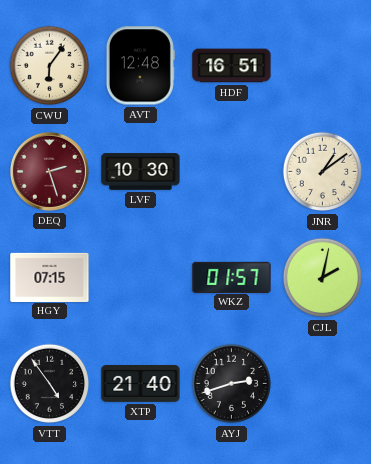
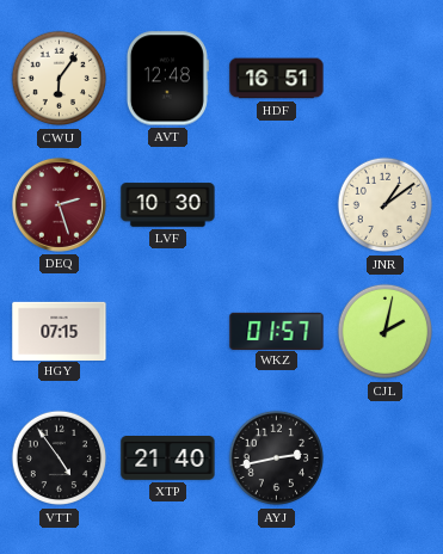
AYJ: 2:42 -> 2:43 (277, 458)
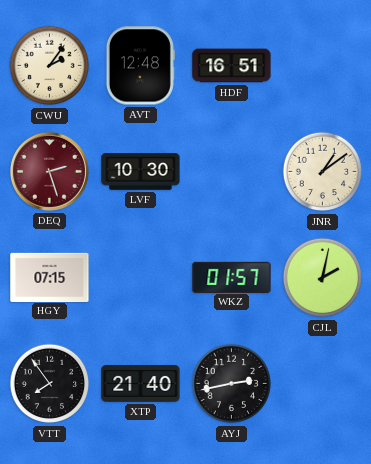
CWU: 6:06 -> 2:06 (50, 66)
VTT: 4:54 -> 7:54 (50, 384)
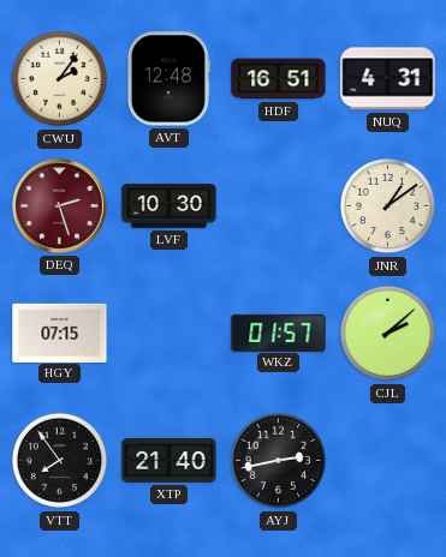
NUQ: none -> 4:31 (388, 79)
CJL: 2:02 -> 2:08 (388, 334)
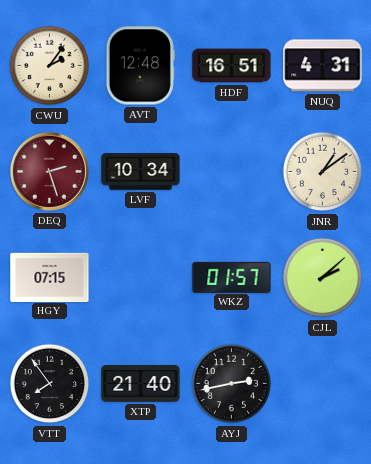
LVF: 10:30 -> 10:34 (141, 172)
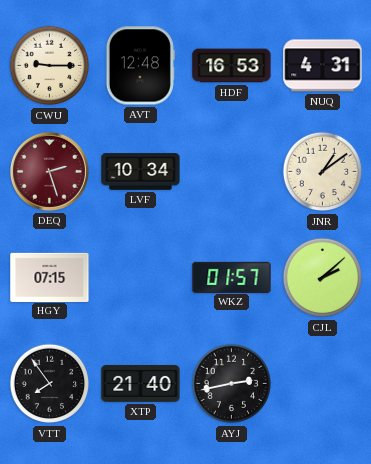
CWU: 2:06 -> 9:15 (50, 66)
HDF: 16:51 -> 16:53 (232, 66)
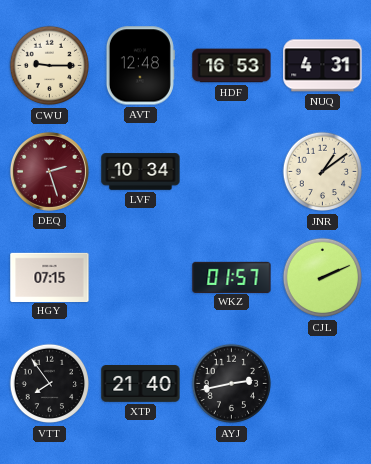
CJL: 2:08 -> 2:11 (323, 278)
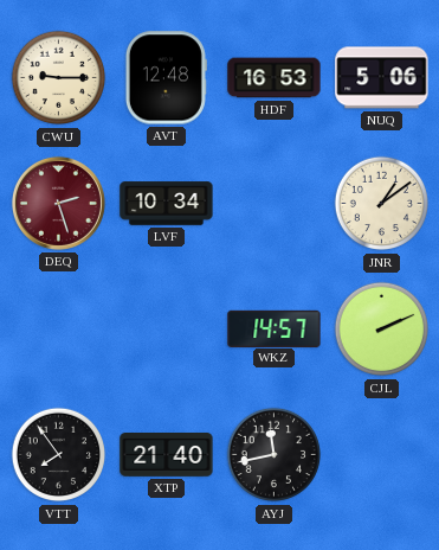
NUQ: 4:31 -> 5:06 (382, 78)
HGY: 07:15 -> none (50, 277)
WKZ: 01:57 -> 14:57 (275, 328)
AYJ: 2:43 -> 11:43 (275, 455)
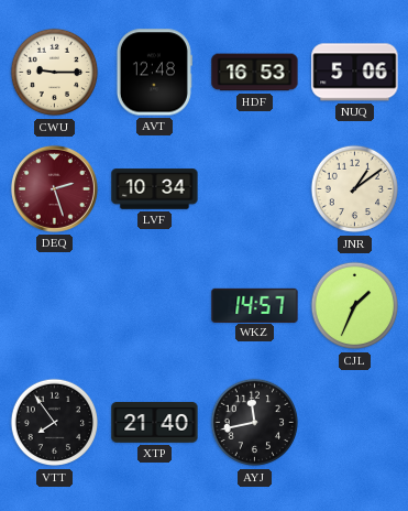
CJL: 2:11 -> 1:34 (355, 306)
